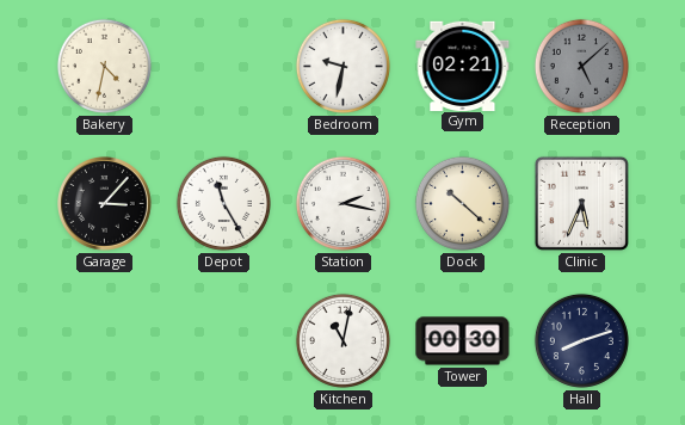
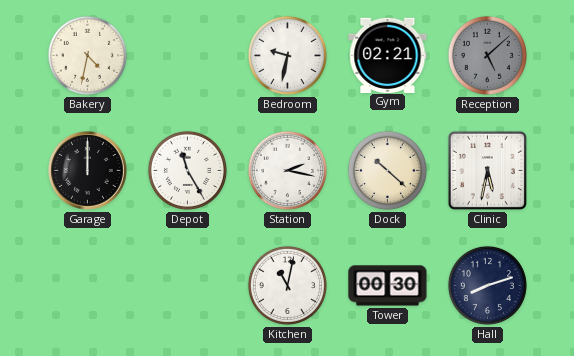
Garage: 3:07 -> 12:00 (88, 171)
Clinic: 5:34 -> 5:32 (487, 170)
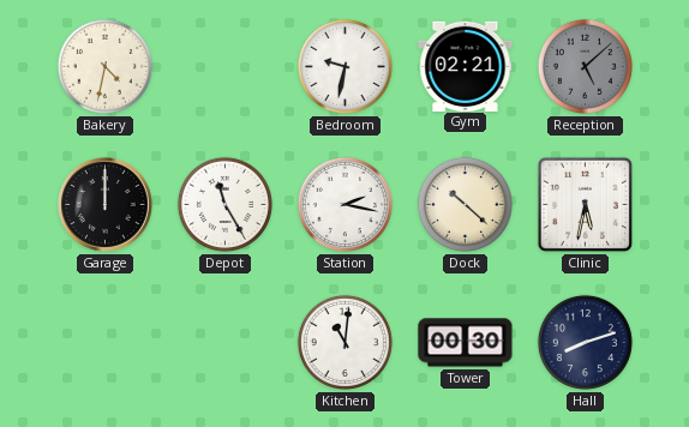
Kitchen: 11:02 -> 11:01 (344, 342)
